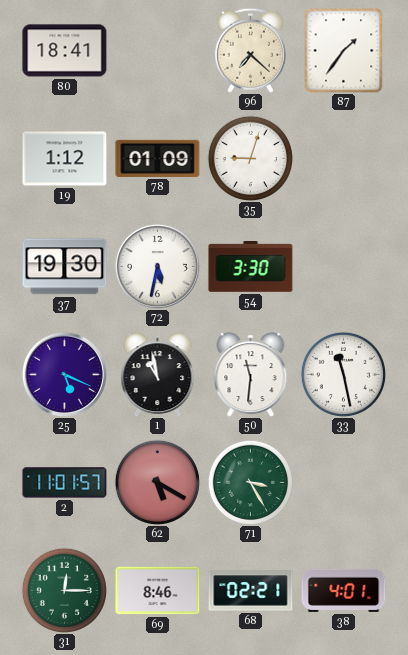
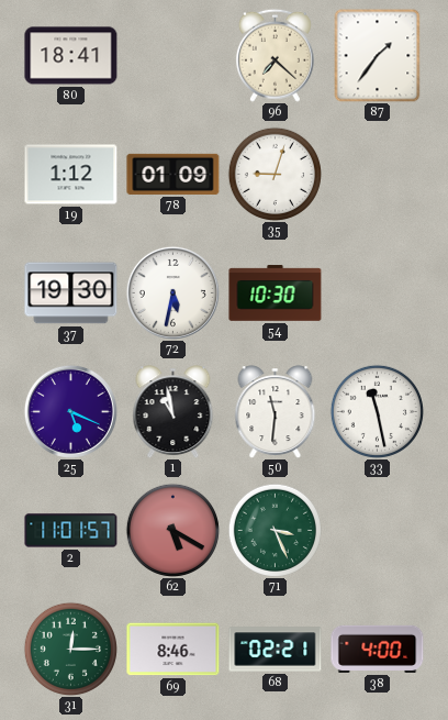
54: 3:30 -> 10:30 (276, 293)
71: 3:25 -> 3:26 (275, 530)
38: 4:01 -> 4:00 (378, 649)
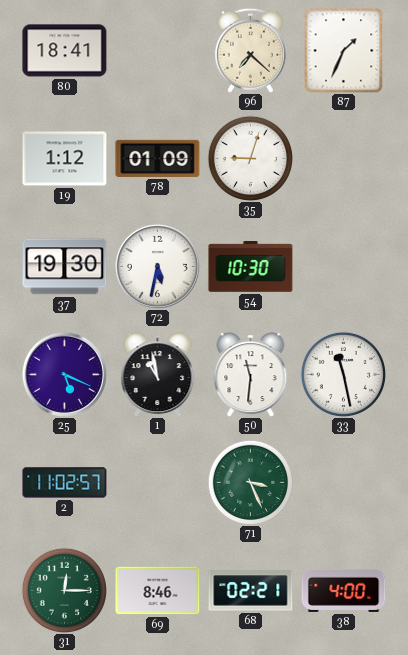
87: 1:36 -> 1:34 (344, 50)
2: 11:01 -> 11:02 (65, 483)
62: 5:20 -> none (172, 530)
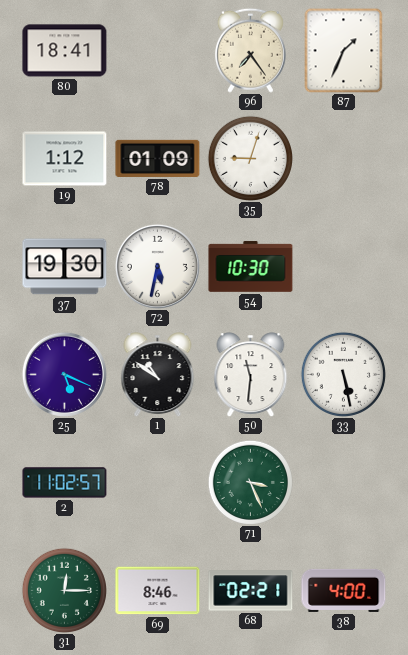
96: 7:22 -> 7:24 (250, 50)
1: 10:58 -> 10:51 (158, 374)
33: 11:28 -> 5:28 (343, 374)
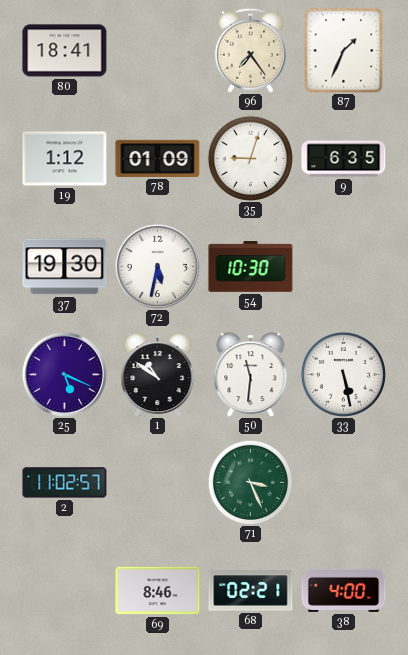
9: none -> 6:35 (344, 159)
31: 12:15 -> none (64, 590)
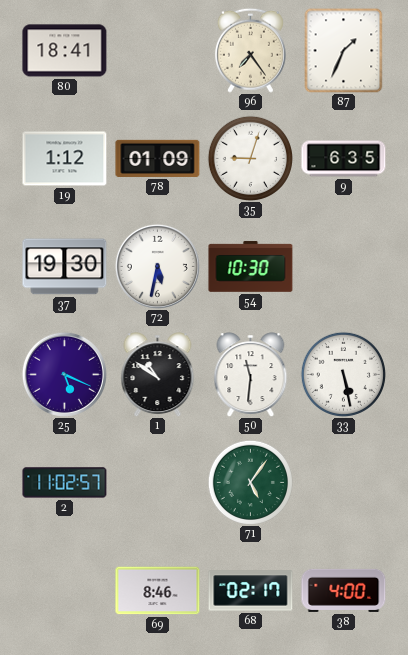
71: 3:26 -> 5:06 (250, 482)
68: 02:21 -> 02:17 (251, 591)
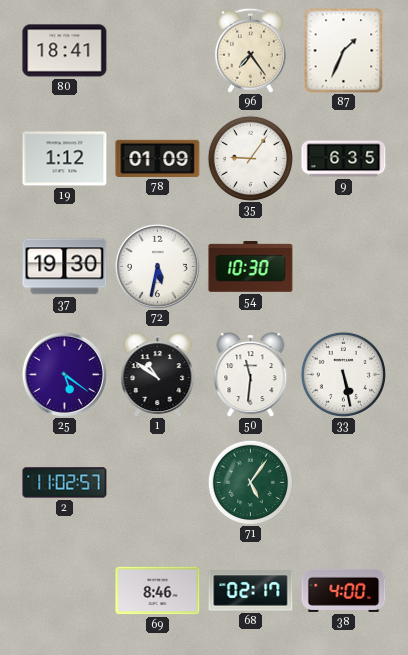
35: 9:03 -> 9:06 (250, 158)
25: 5:19 -> 5:21 (64, 374)
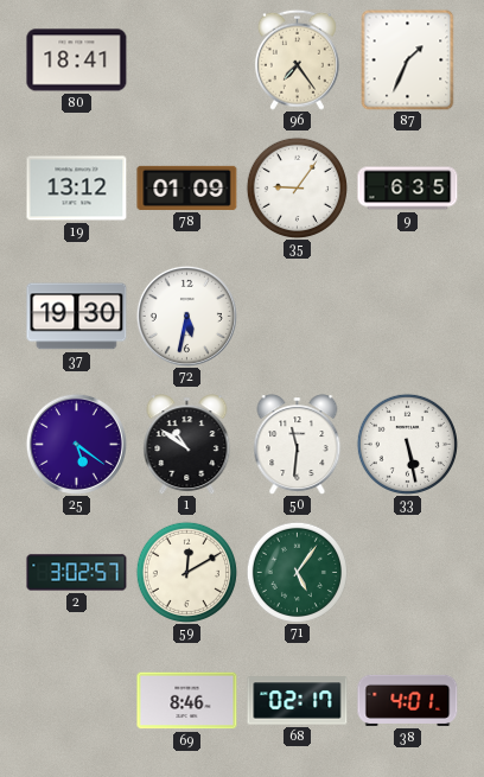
19: 1:12 -> 13:12 (77, 189)
54: 10:30 -> none (251, 267)
2: 11:02 -> 3:02 (77, 573)
59: none -> 12:10 (186, 572)
38: 4:00 -> 4:01 (408, 700)
